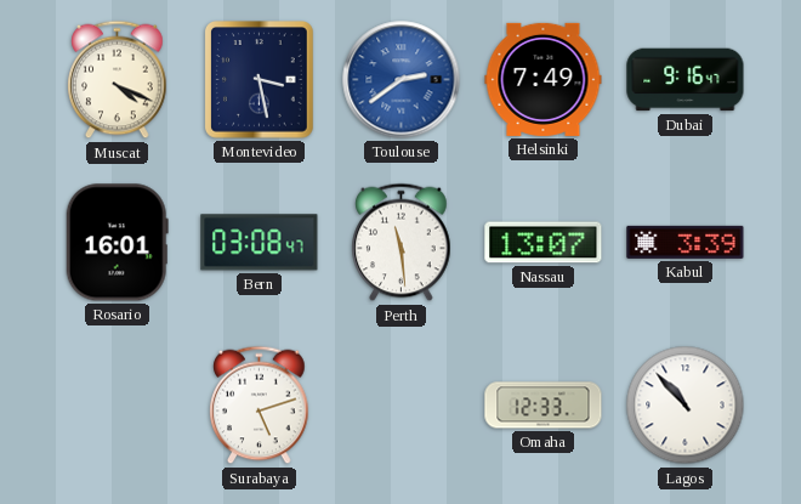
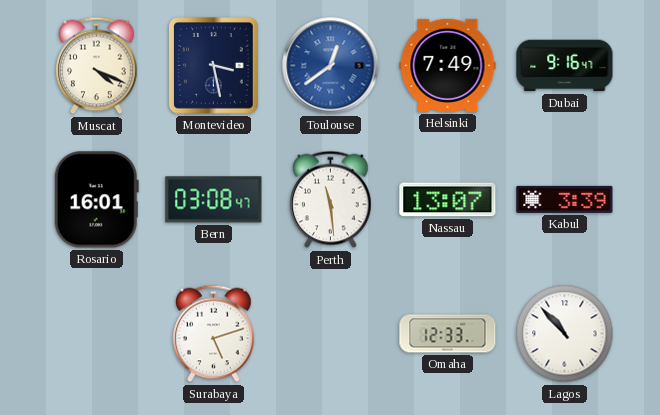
Toulouse: 2:39 -> 12:39 (331, 66)
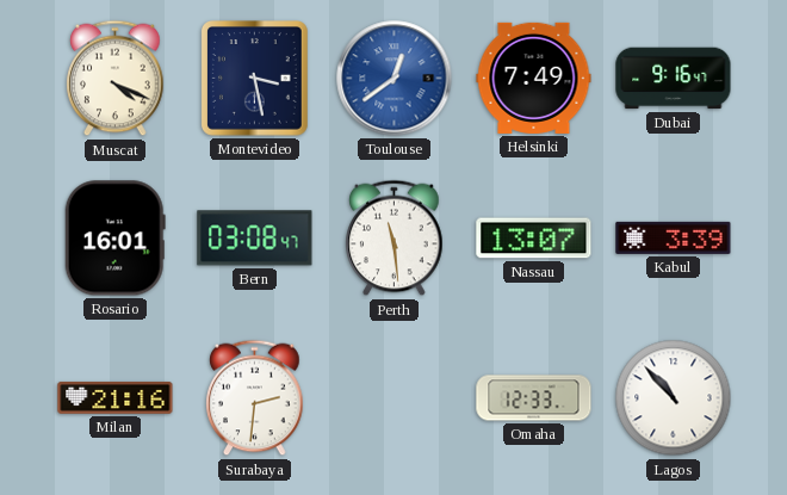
Milan: none -> 21:16 (116, 397)
Surabaya: 5:12 -> 2:31 (255, 398)
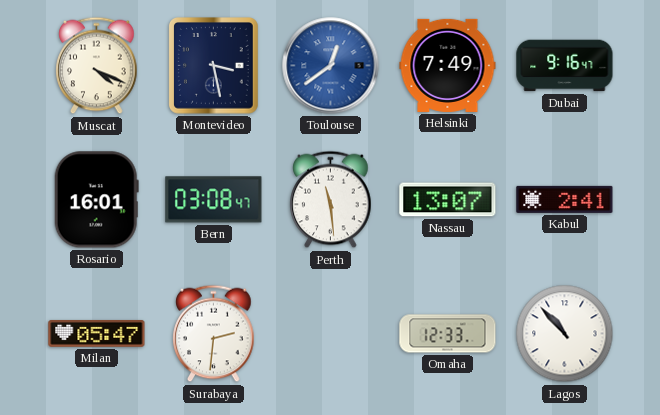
Kabul: 3:39 -> 2:41 (565, 199)
Milan: 21:16 -> 05:47 (97, 333)
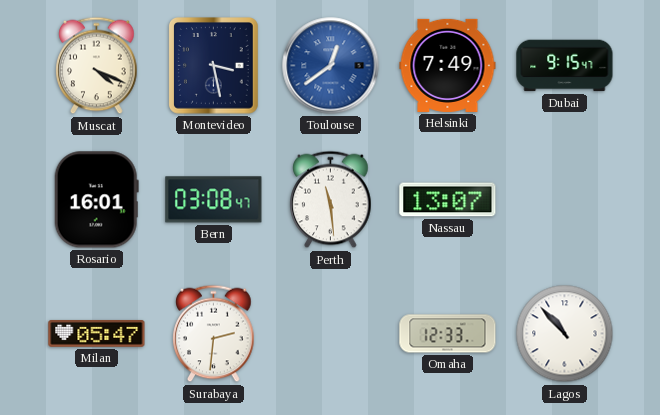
Dubai: 9:16 -> 9:15 (565, 66)
Kabul: 2:41 -> none (565, 199)
